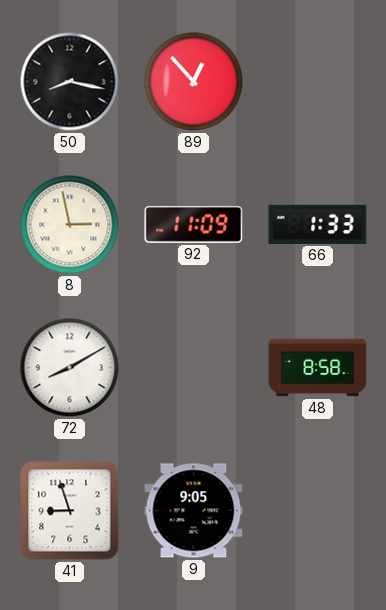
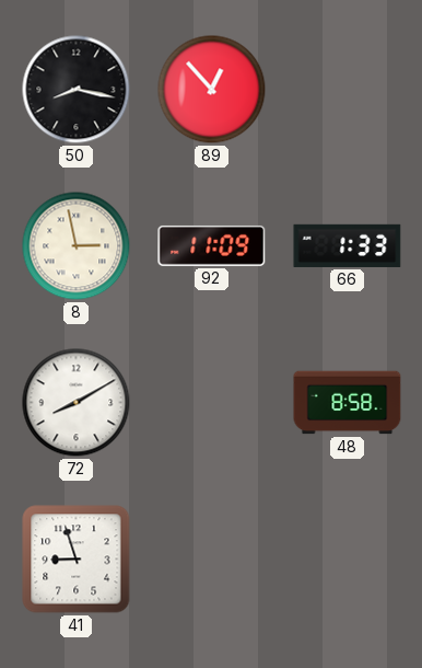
9: 9:05 -> none (194, 511)
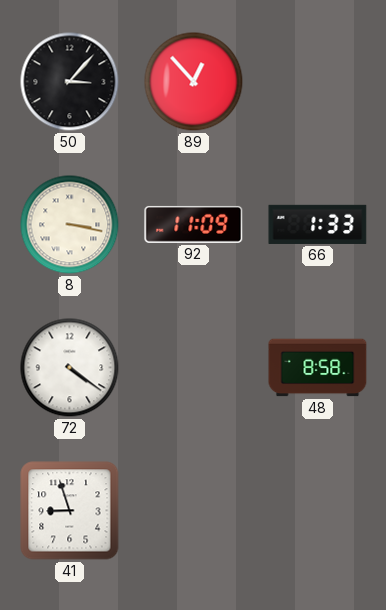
50: 8:17 -> 3:07 (70, 82)
8: 2:58 -> 3:17 (70, 225)
72: 8:10 -> 4:21 (70, 368)
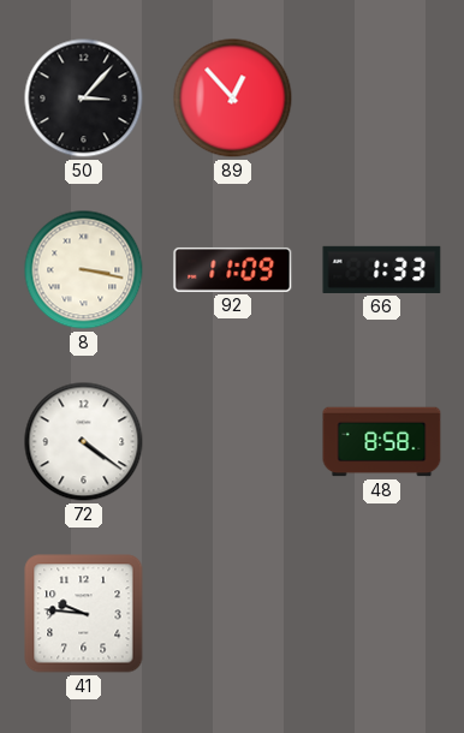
41: 8:57 -> 9:46 (84, 614)
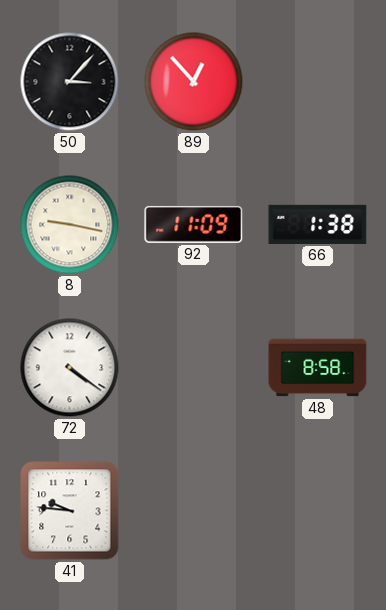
8: 3:17 -> 9:17 (70, 225)
66: 1:33 -> 1:38 (318, 224)
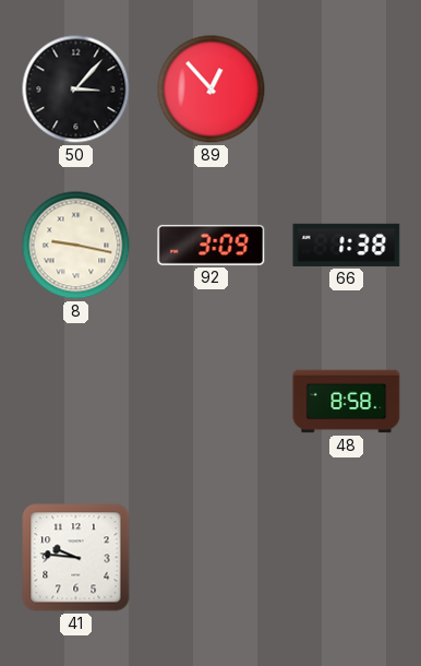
92: 11:09 -> 3:09 (212, 245)
72: 4:21 -> none (70, 368)
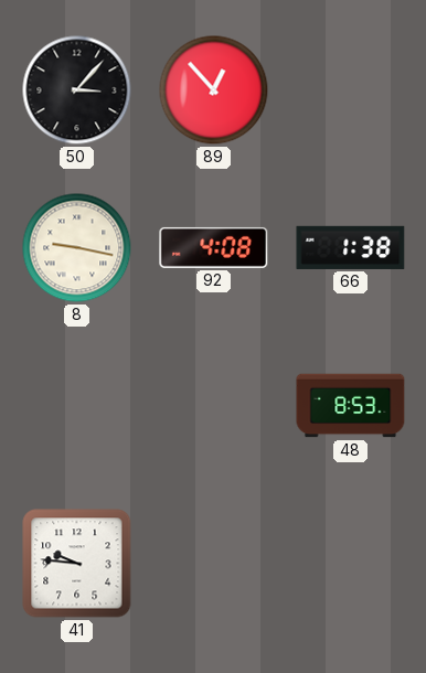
92: 3:09 -> 4:08 (214, 247)
48: 8:58 -> 8:53 (351, 406)
